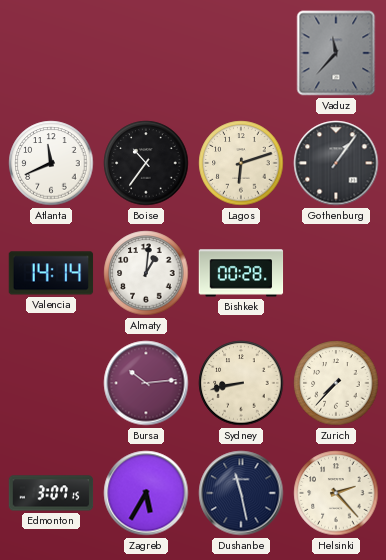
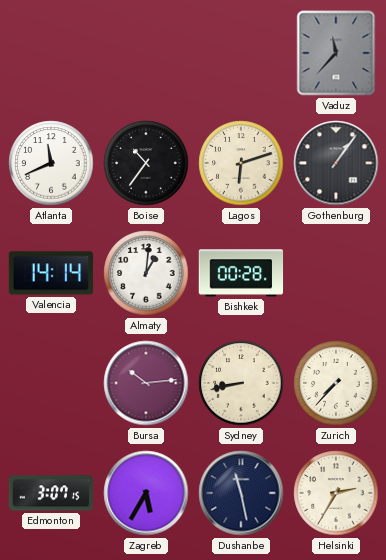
Helsinki: 2:23 -> 2:35 (336, 493)
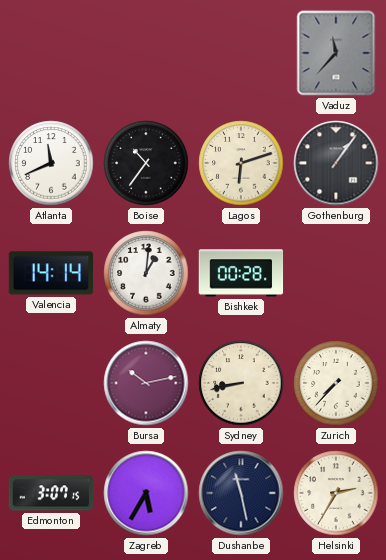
Bursa: 10:14 -> 10:13 (146, 383)
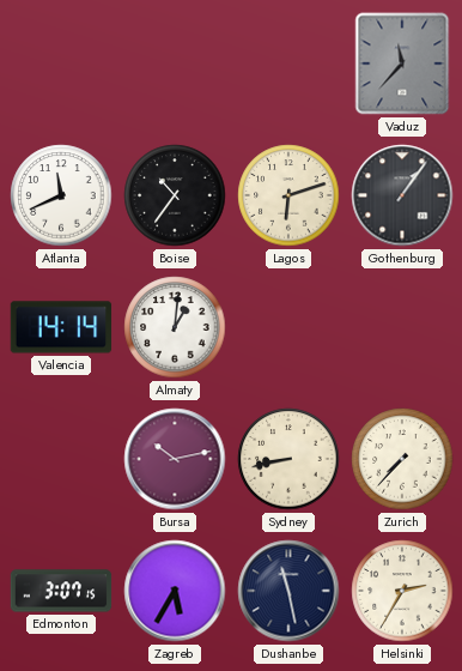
Bishkek: 00:28 -> none (241, 273)
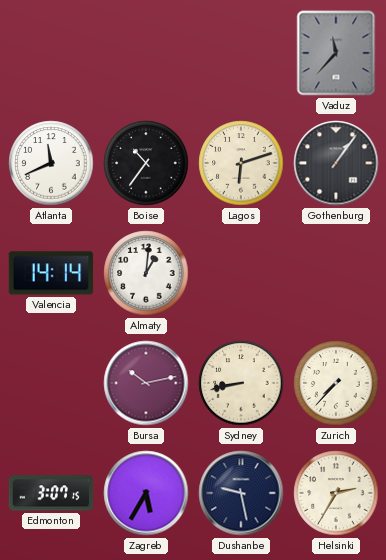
Dushanbe: 11:28 -> 9:28 (241, 493)
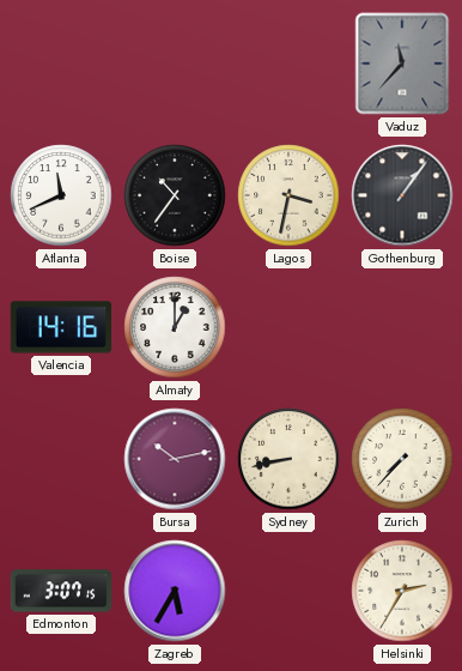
Lagos: 6:12 -> 3:32 (288, 195)
Valencia: 14:14 -> 14:16 (61, 327)
Almaty: 1:01 -> 1:00 (175, 327)
Dushanbe: 9:28 -> none (241, 493)
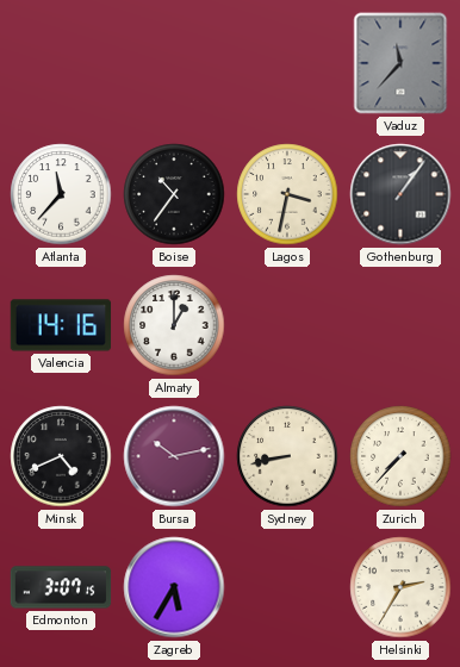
Atlanta: 11:41 -> 11:37 (61, 194)
Minsk: none -> 4:41 (61, 456)
